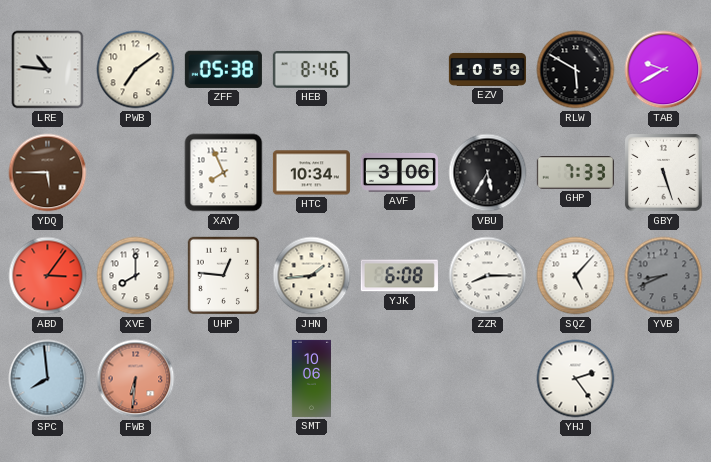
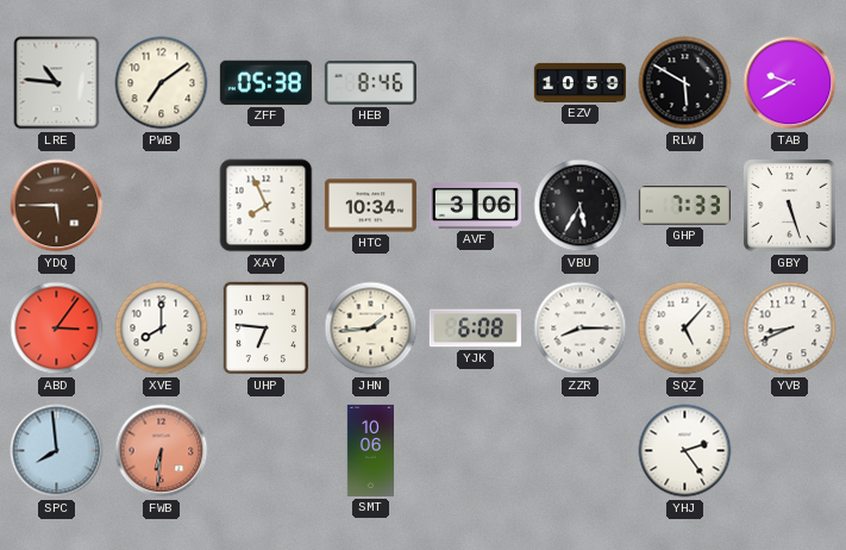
UHP: 12:46 -> 6:46 (267, 329)
YVB dial: grey -> white (790, 329)
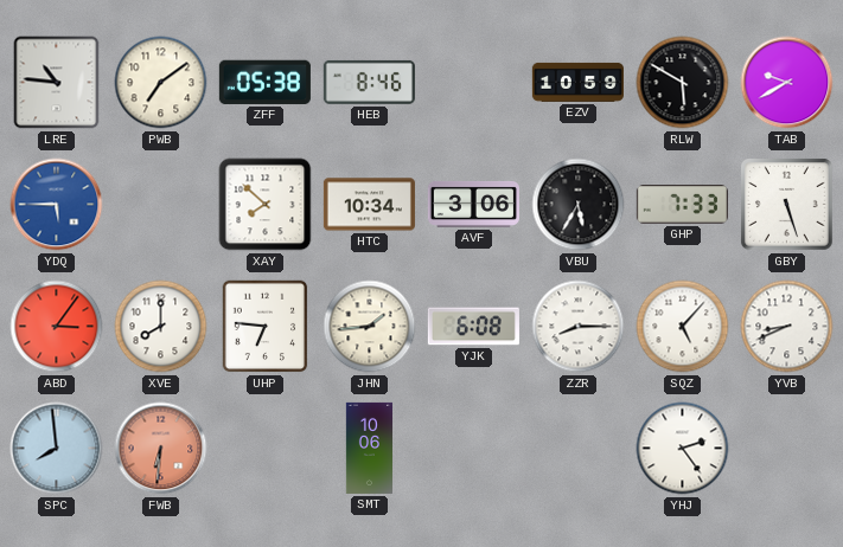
YDQ dial: brown -> blue (57, 205)
XAY: 7:56 -> 7:52 (266, 205)
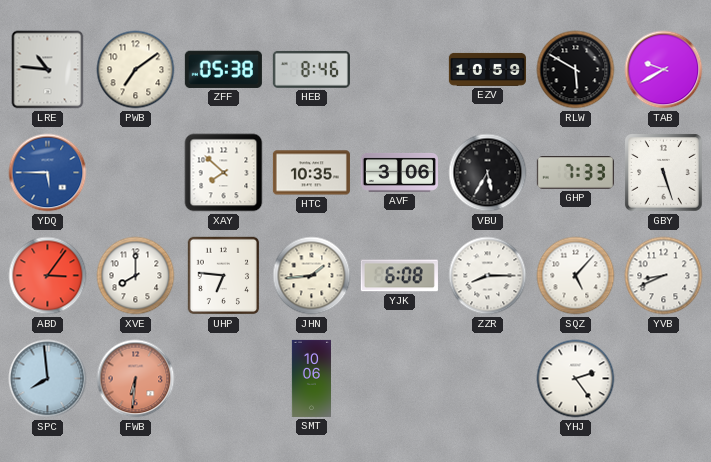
HTC: 10:34 -> 10:35 (311, 173)
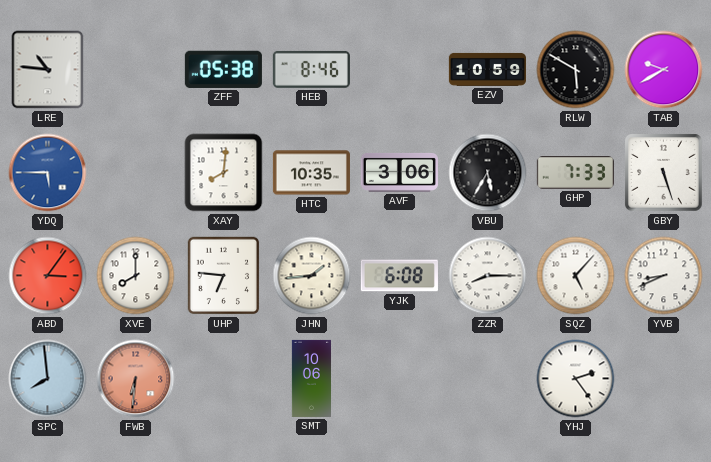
PWB: 7:09 -> none (136, 70)
XAY: 7:52 -> 8:01 (224, 173)
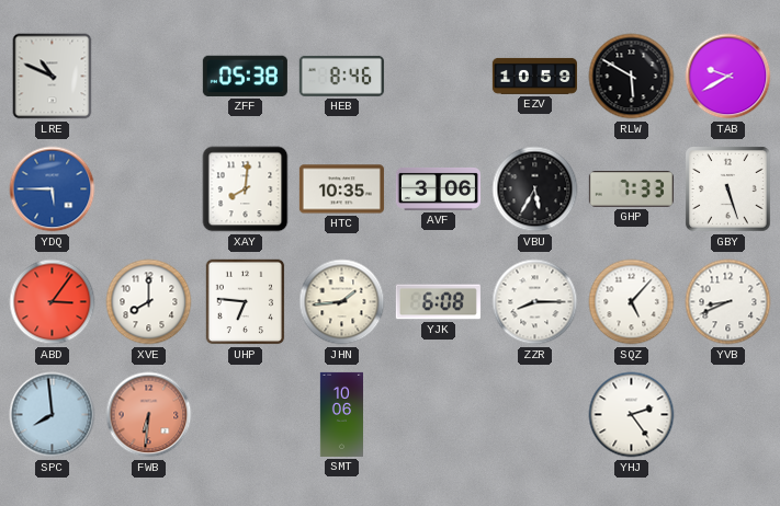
LRE: 10:46 -> 10:49 (53, 77)
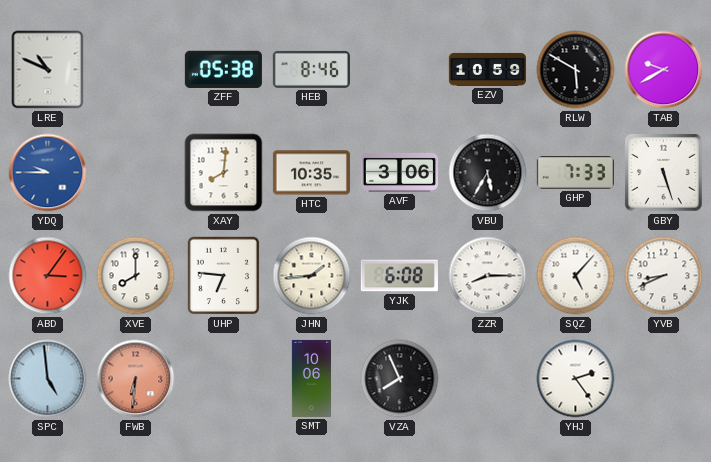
YDQ: 5:45 -> 9:45 (48, 173)
SPC: 7:59 -> 4:59 (48, 379)
VZA: none -> 7:56 (400, 379)
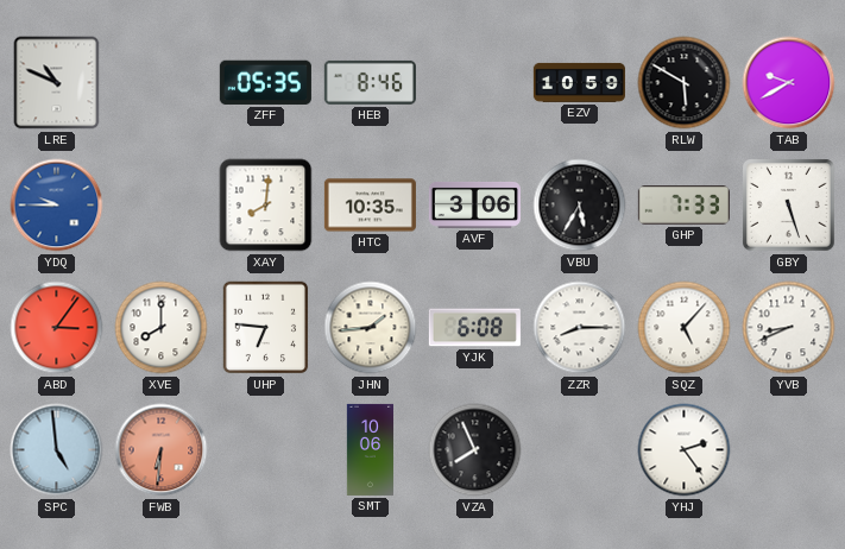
ZFF: 05:38 -> 05:35 (265, 82)
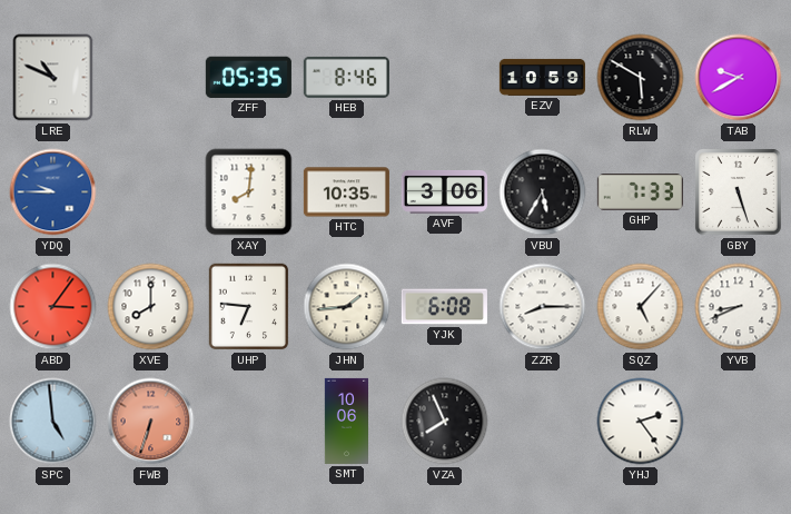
FWB: 6:31 -> 6:33 (151, 422)
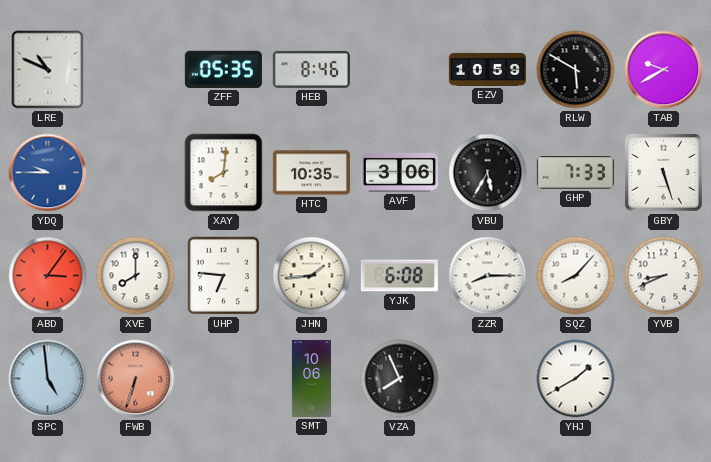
SQZ: 5:07 -> 8:07 (576, 276)
YHJ: 2:24 -> 1:40 (576, 379)
